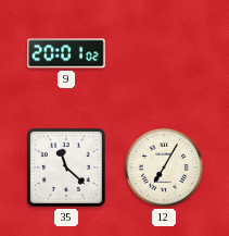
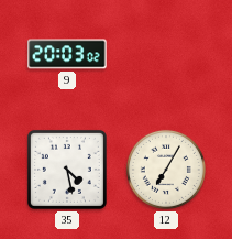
9: 20:01 -> 20:03 (67, 54)
35: 11:22 -> 4:28 (67, 170)
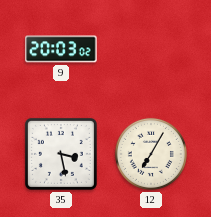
35: 4:28 -> 3:28 (61, 154)
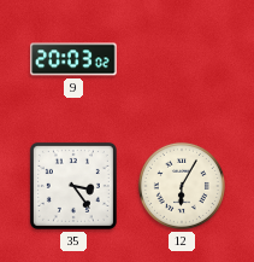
35: 3:28 -> 3:24 (73, 186)
12: 7:05 -> 6:05 (182, 186)
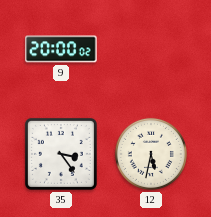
9: 20:03 -> 20:00 (61, 49)
12: 6:05 -> 5:32 (151, 154)
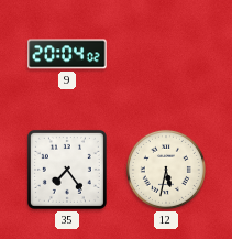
9: 20:00 -> 20:04 (67, 54)
35: 3:24 -> 7:24 (67, 170)
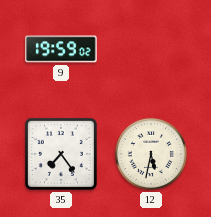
9: 20:04 -> 19:59 (61, 49)
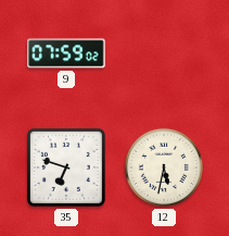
9: 19:59 -> 07:59 (66, 53)
35: 7:24 -> 6:48 (66, 167)
